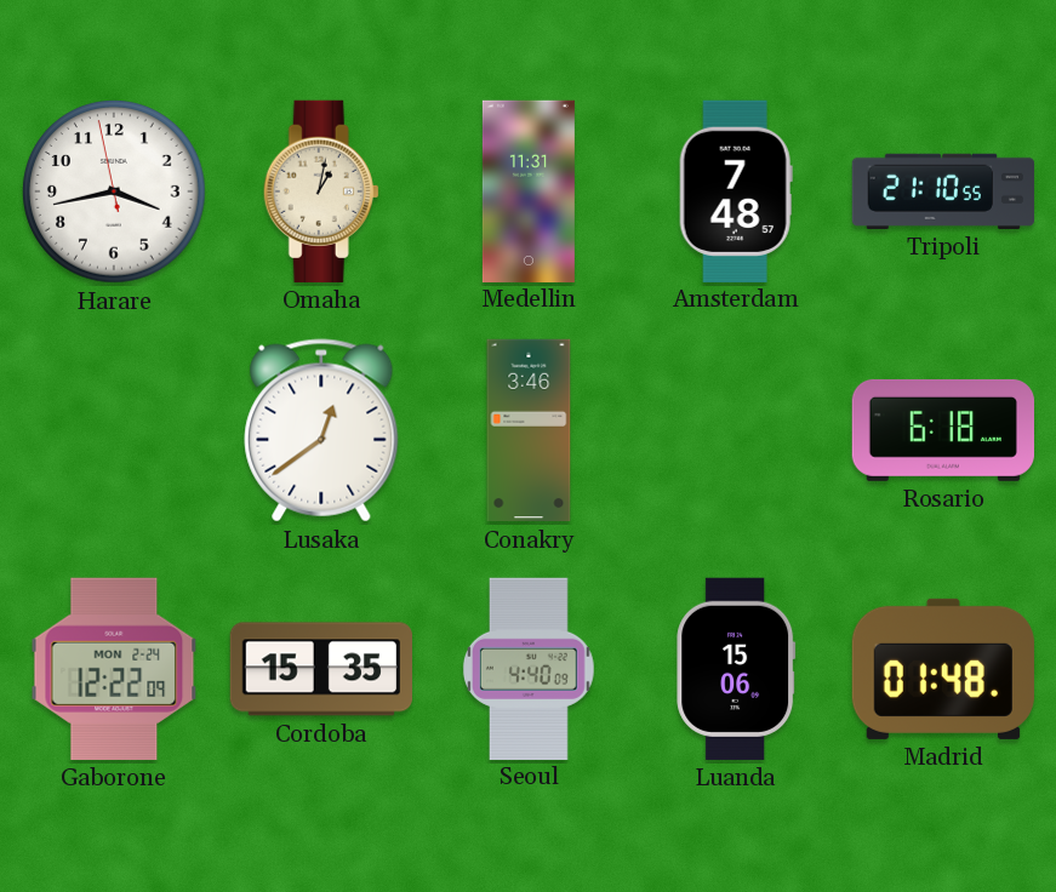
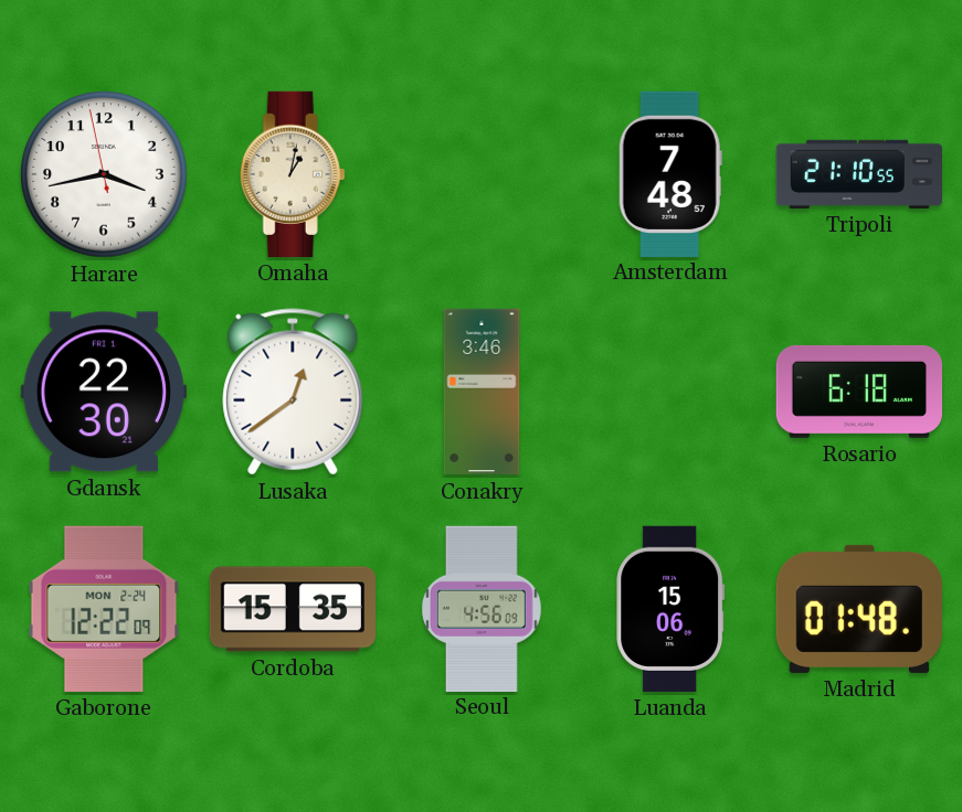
Medellin: 11:31 -> none (529, 190)
Gdansk: none -> 22:30 (104, 392)
Seoul: 4:40 -> 4:56 (482, 608)
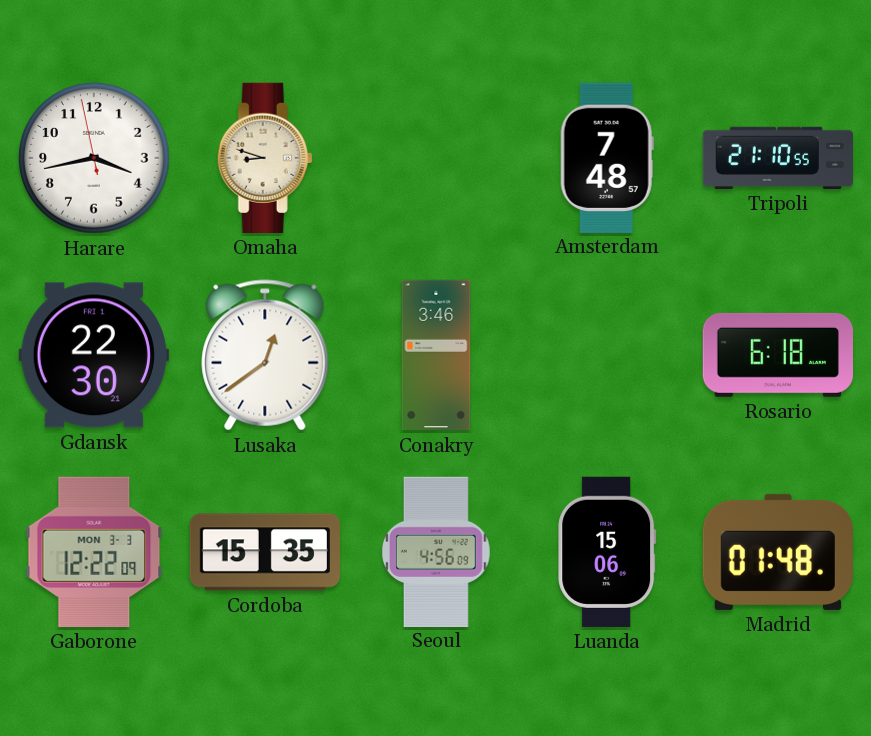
Omaha: 1:02 -> 8:48 (265, 158)
Gaborone date: MON 2-24 -> MON 3-3 (94, 552)
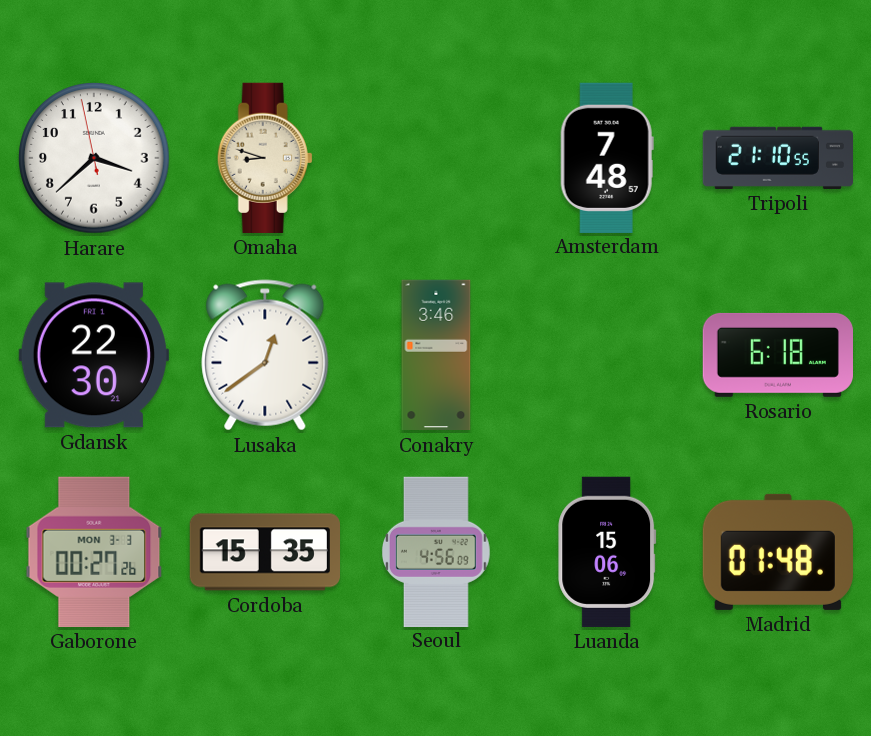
Harare: 3:42 -> 3:37 (94, 158)
Gaborone: 12:22 -> 00:27 (94, 552)
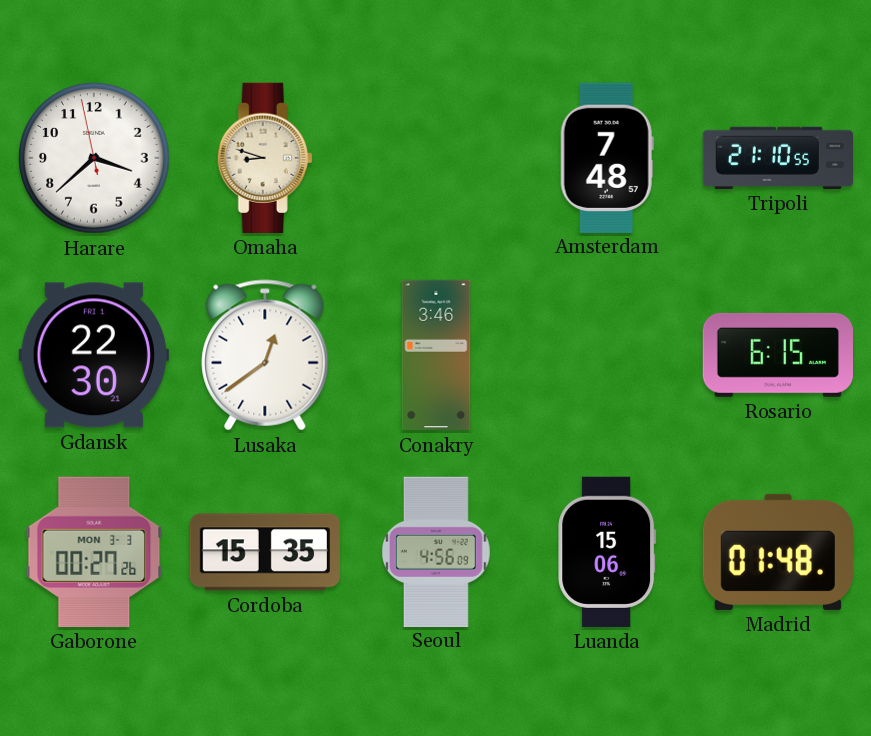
Rosario: 6:18 -> 6:15 (777, 355)
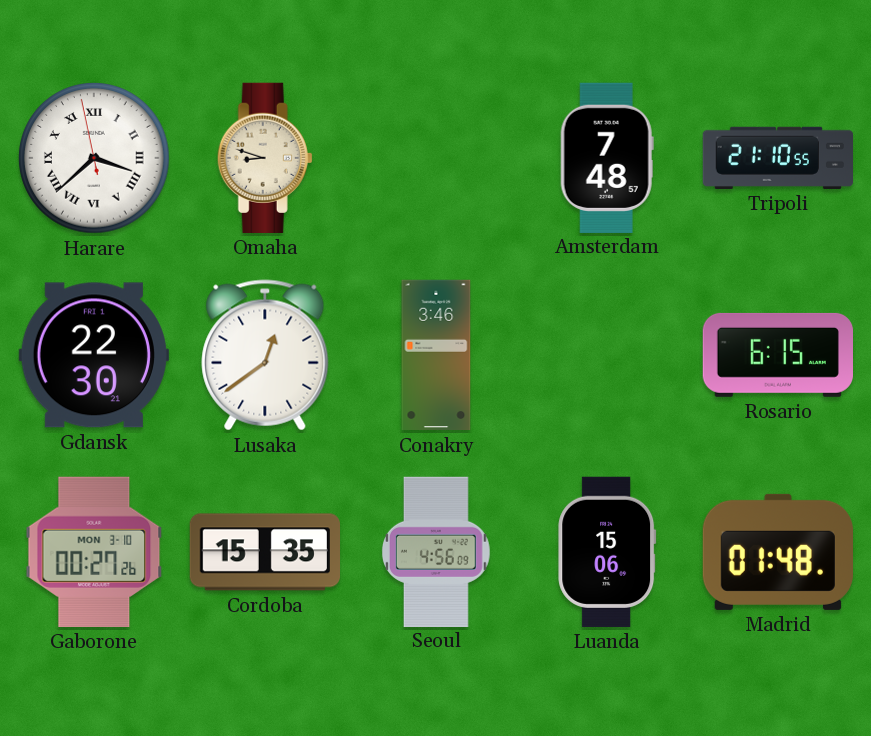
Harare numerals: Arabic -> Roman (94, 158)
Gaborone date: MON 3-3 -> MON 3-10 (94, 552)
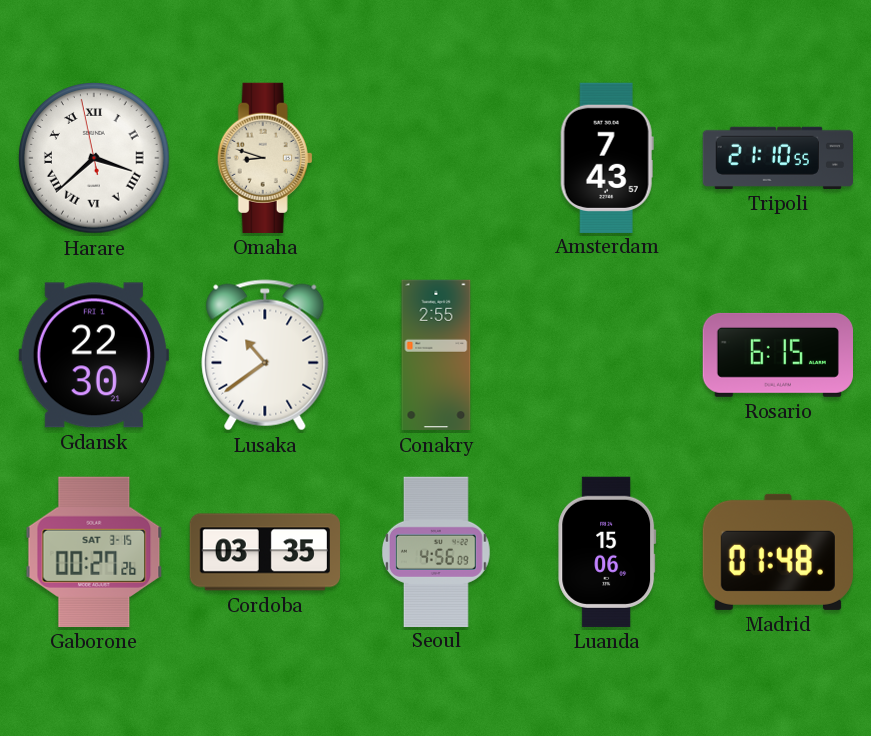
Amsterdam: 7:48 -> 7:43 (607, 157)
Lusaka: 12:39 -> 10:39 (265, 355)
Conakry: 3:46 -> 2:55 (436, 355)
Gaborone date: MON 3-10 -> SAT 3-15 (94, 552)
Cordoba: 15:35 -> 03:35 (264, 552)
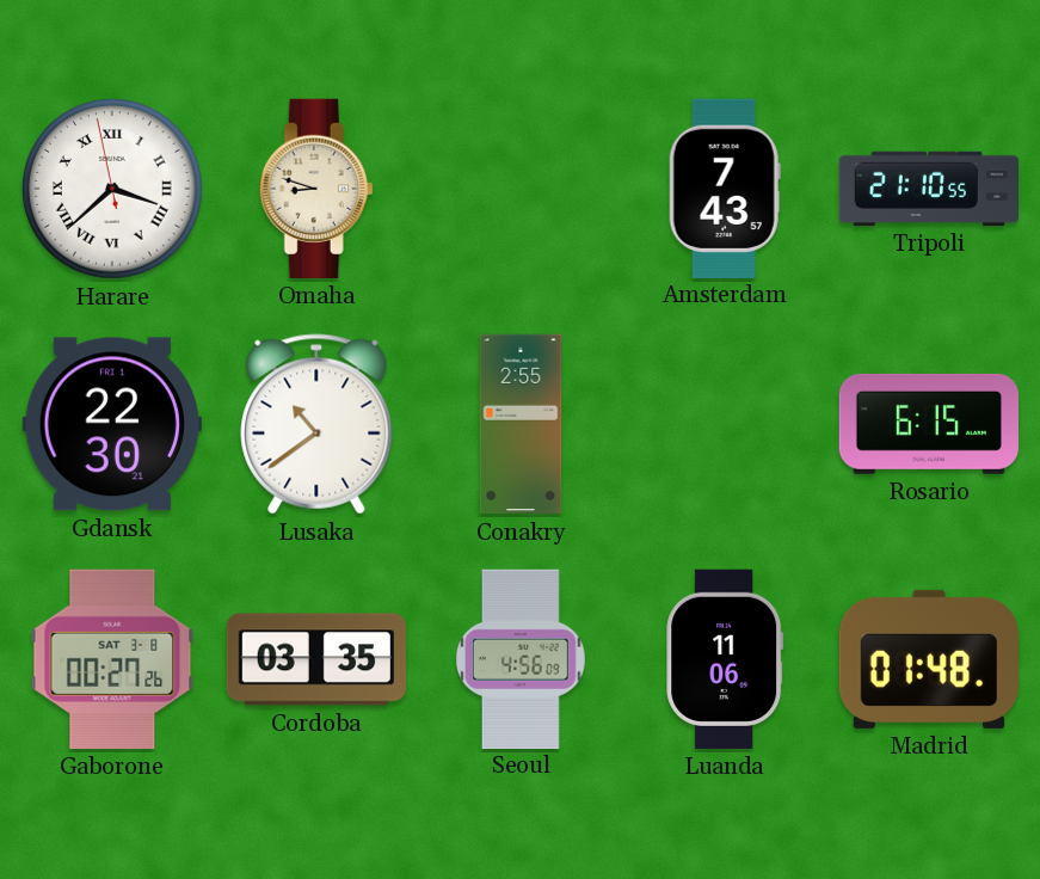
Gaborone date: SAT 3-15 -> SAT 3-8 (112, 659)
Luanda: 15:06 -> 11:06 (725, 659)
